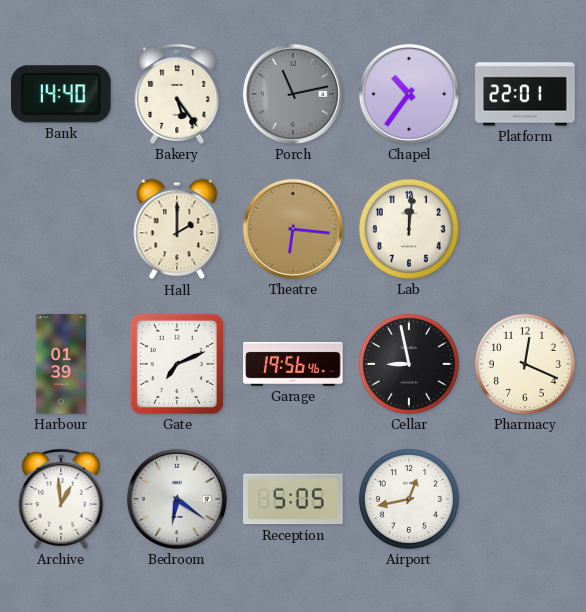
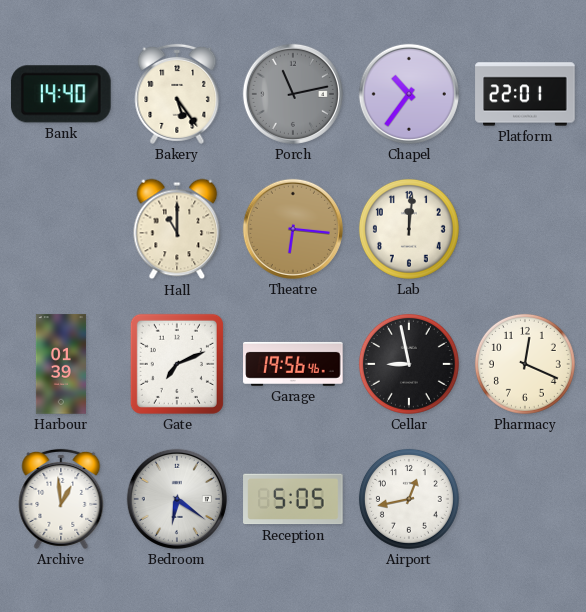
Hall: 2:00 -> 11:00 (177, 229)
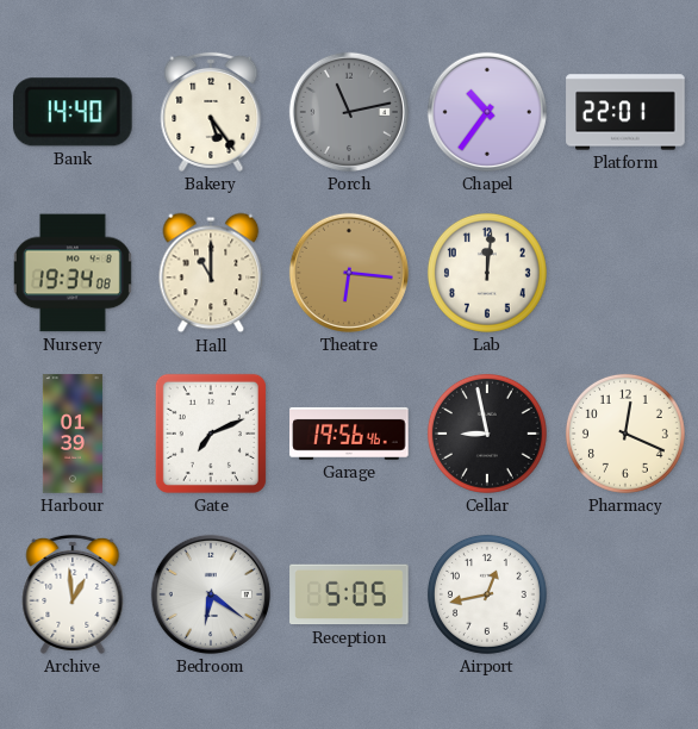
Nursery: none -> 19:34 (73, 273)
